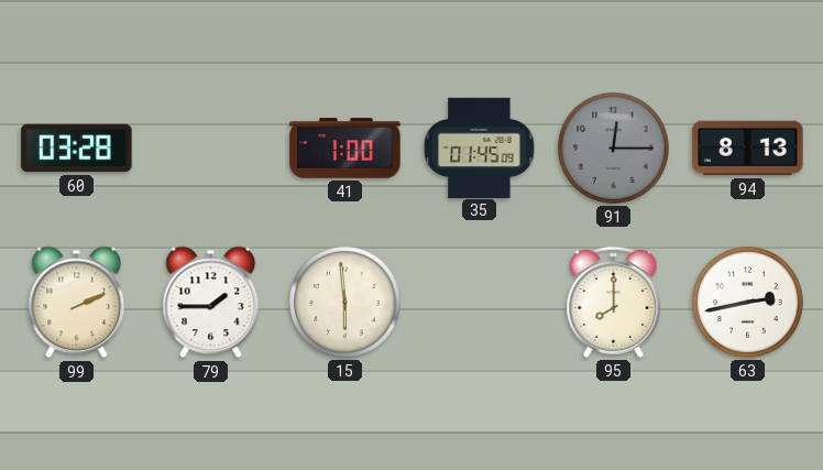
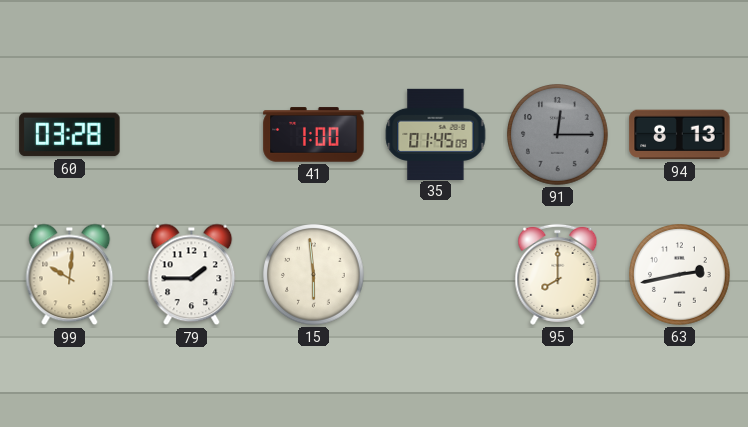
99: 2:11 -> 10:01 (70, 275)
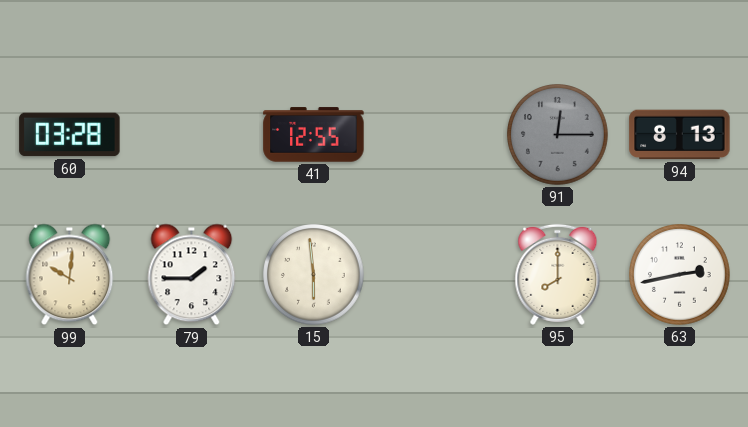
41: 1:00 -> 12:55 (314, 135)
35: 01:45 -> none (436, 134)
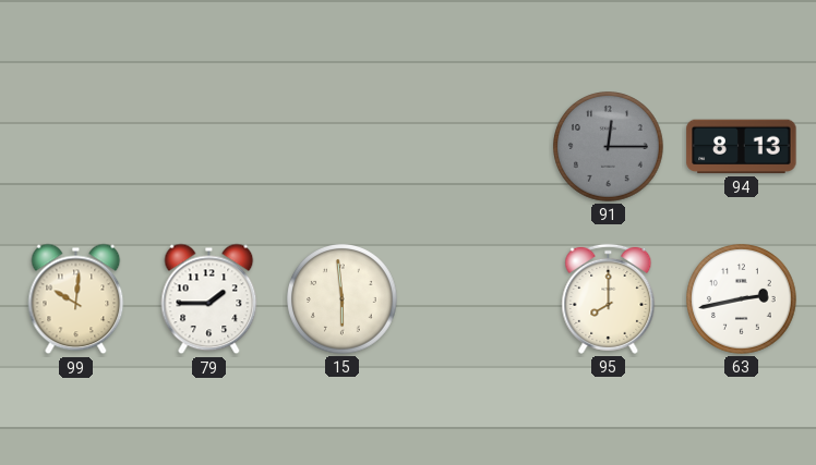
60: 03:28 -> none (70, 135)
41: 12:55 -> none (314, 135)
